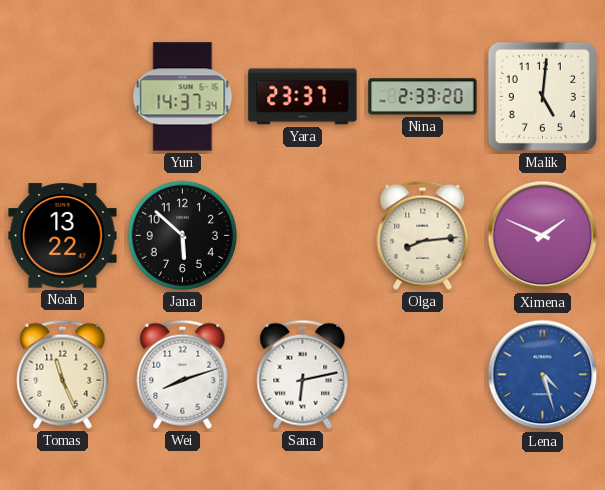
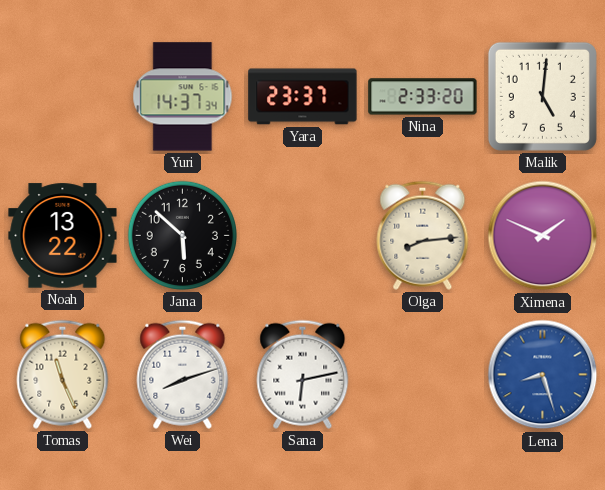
Lena: 4:27 -> 8:27 (543, 375)
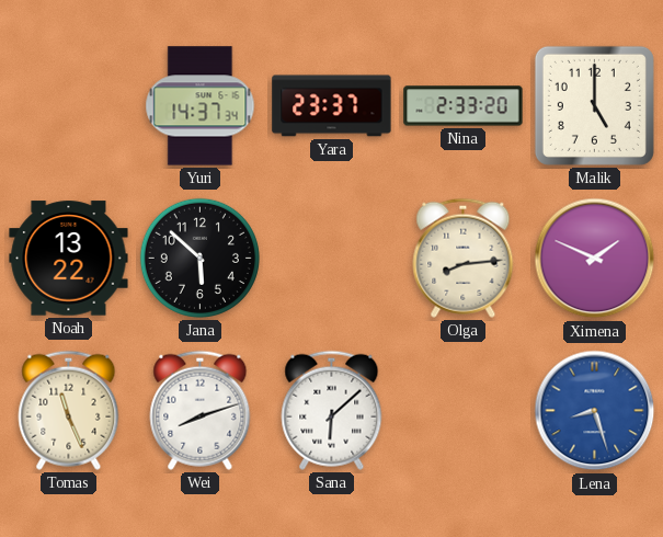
Malik: 5:01 -> 5:00 (594, 105)
Sana: 6:13 -> 6:08 (332, 410)
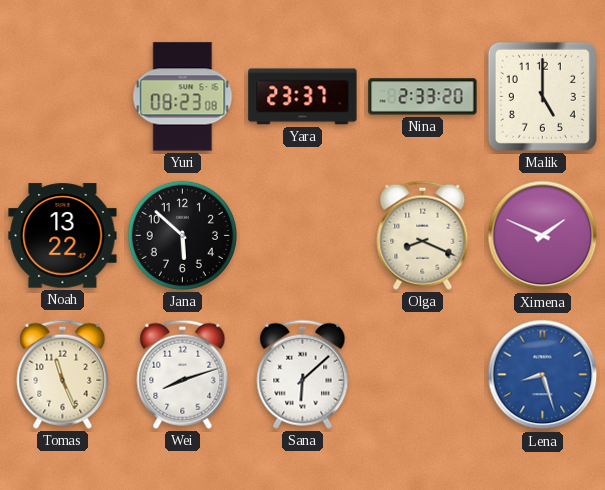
Yuri: 14:37 -> 08:23 (183, 97)
Olga: 8:14 -> 8:19 (423, 235)
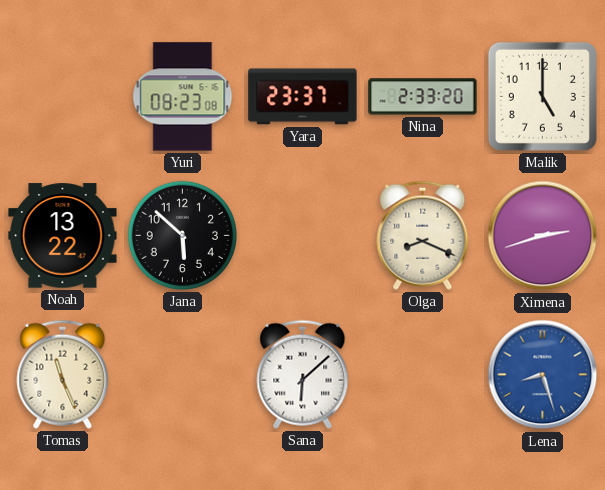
Ximena: 1:49 -> 2:42 (543, 236)
Wei: 8:12 -> none (183, 374)
